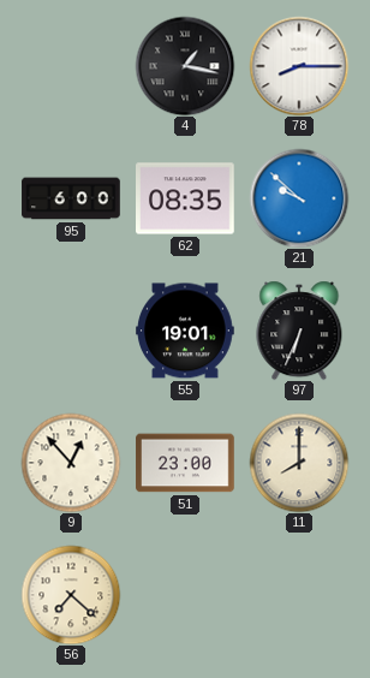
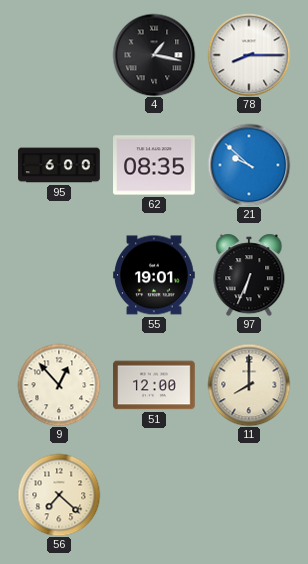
51: 23:00 -> 12:00 (154, 385)
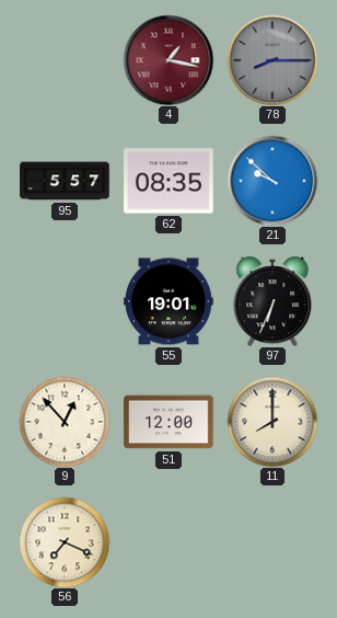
4 dial: black -> burgundy (168, 60)
78 dial: white -> grey (272, 60)
95: 6:00 -> 5:57 (65, 181)
56: 7:22 -> 7:19 (65, 542)
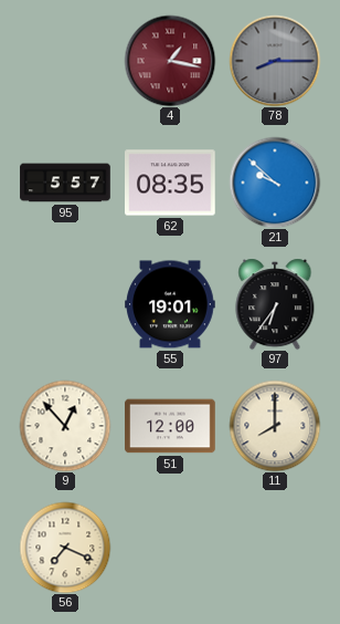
97: 6:34 -> 6:36 (275, 304)
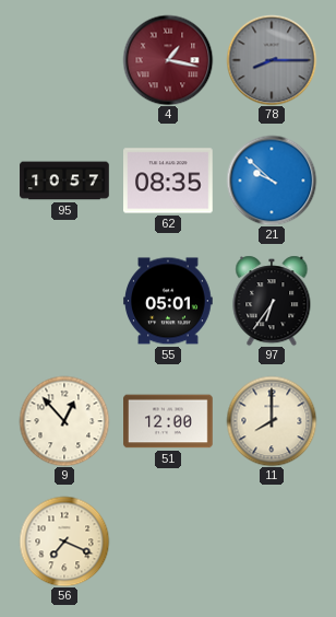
95: 5:57 -> 10:57 (64, 181)
55: 19:01 -> 05:01 (168, 301)
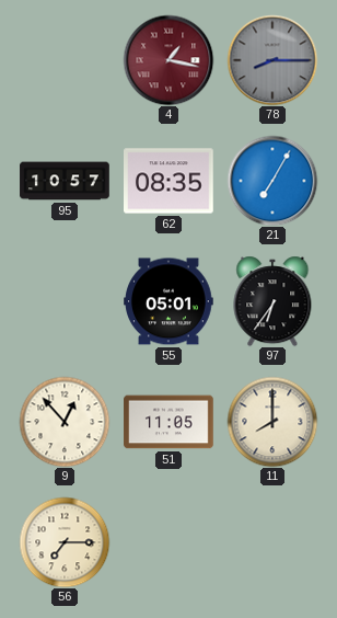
21: 9:52 -> 7:05 (272, 181)
51: 12:00 -> 11:05 (168, 422)
56: 7:19 -> 7:15 (65, 542)
